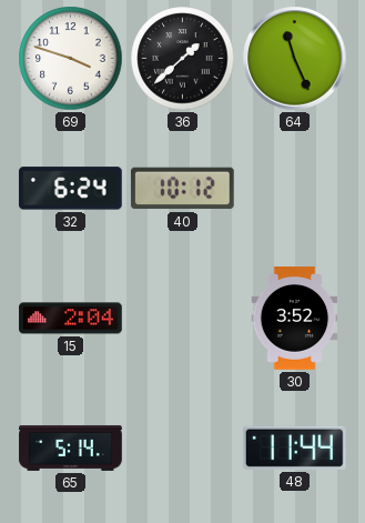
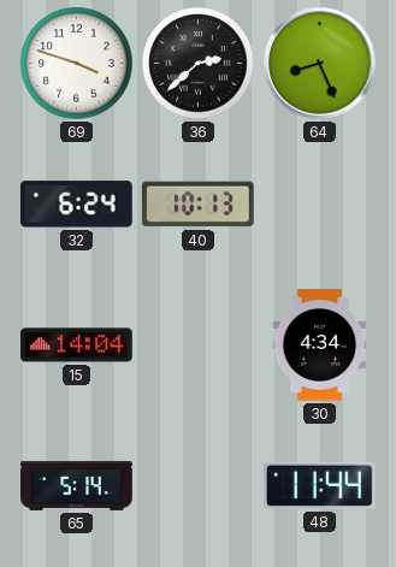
36: 1:38 -> 2:38 (199, 64)
64: 11:26 -> 8:26 (320, 64)
40: 10:12 -> 10:13 (197, 205)
15: 2:04 -> 14:04 (77, 345)
30: 3:52 -> 4:34 (320, 345)
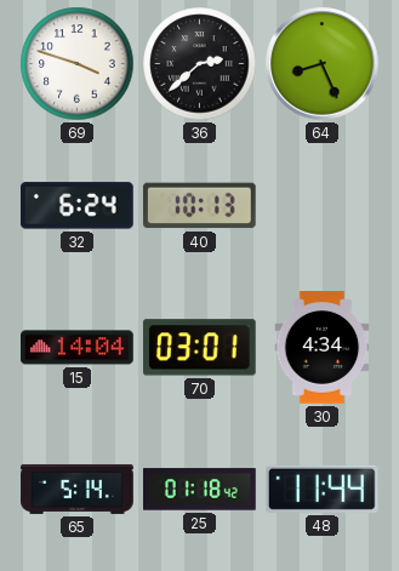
70: none -> 03:01 (199, 348)
25: none -> 01:18 (200, 490)
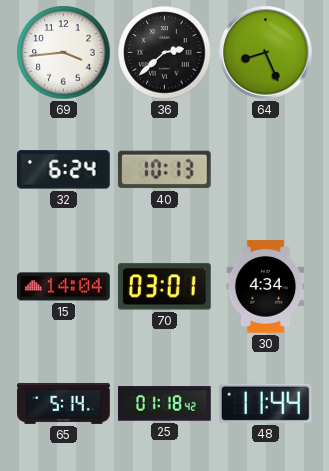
69: 3:48 -> 3:44 (64, 53)
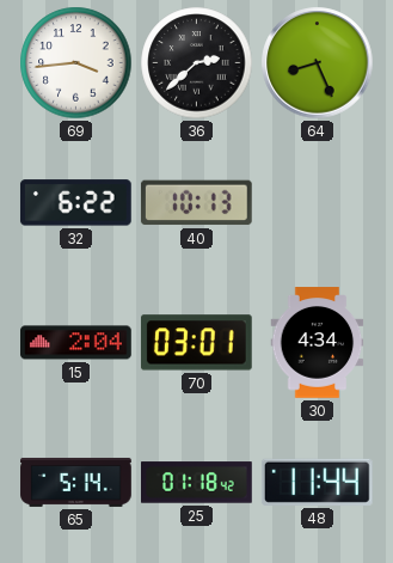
32: 6:24 -> 6:22 (75, 203)
15: 14:04 -> 2:04 (76, 343)
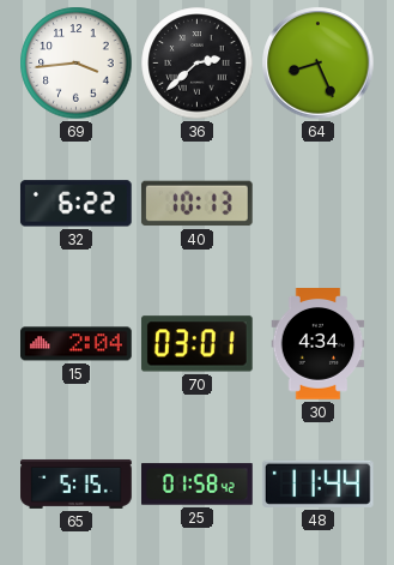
65: 5:14 -> 5:15 (77, 483)
25: 01:18 -> 01:58 (198, 485)
